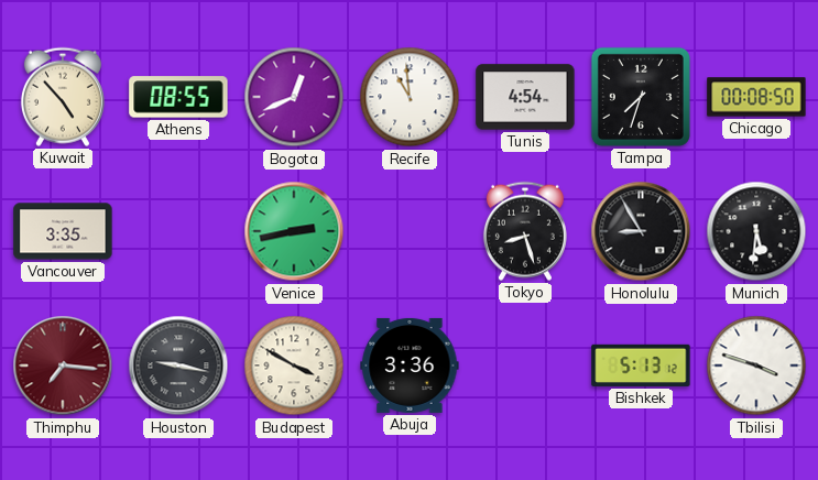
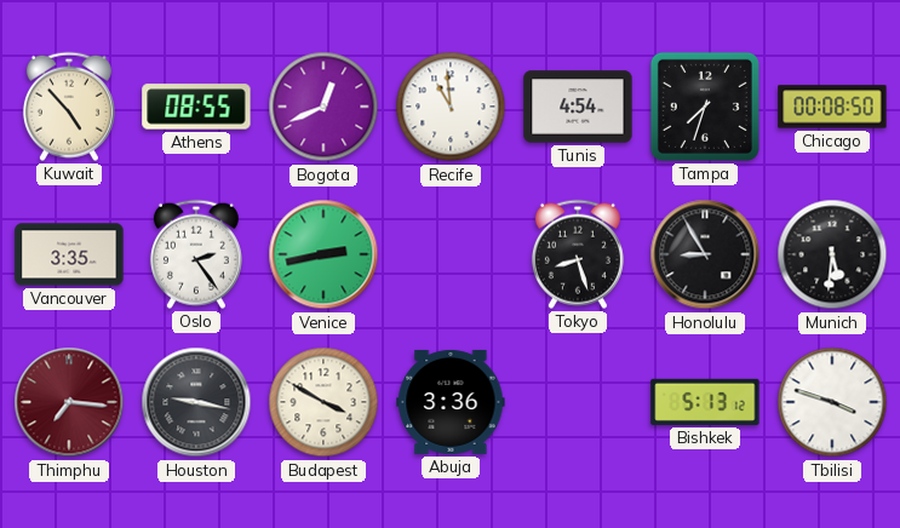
Oslo: none -> 2:24 (196, 254)
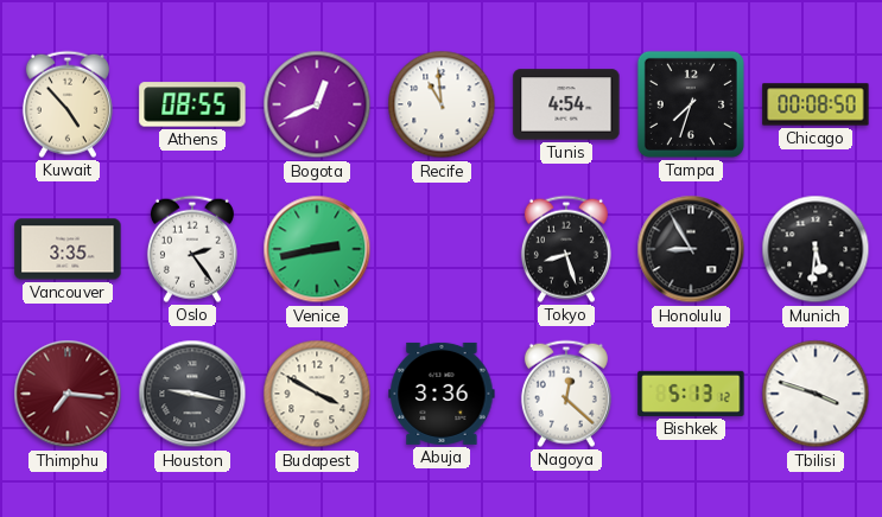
Nagoya: none -> 12:22 (566, 394)
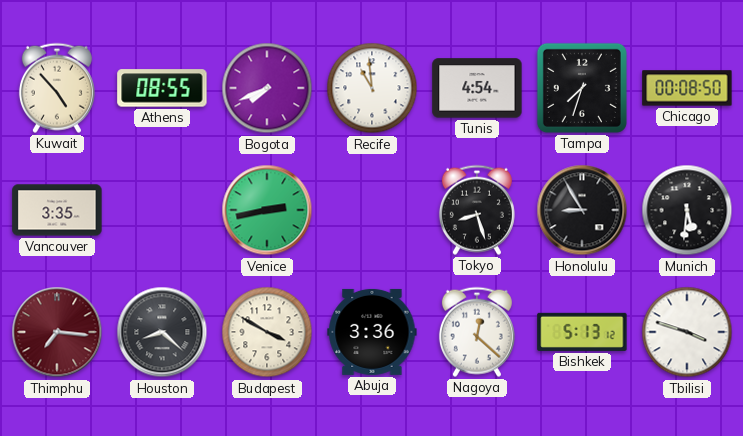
Bogota: 12:41 -> 7:41 (267, 88)
Oslo: 2:24 -> none (192, 249)
Houston: 9:17 -> 8:22 (162, 332)
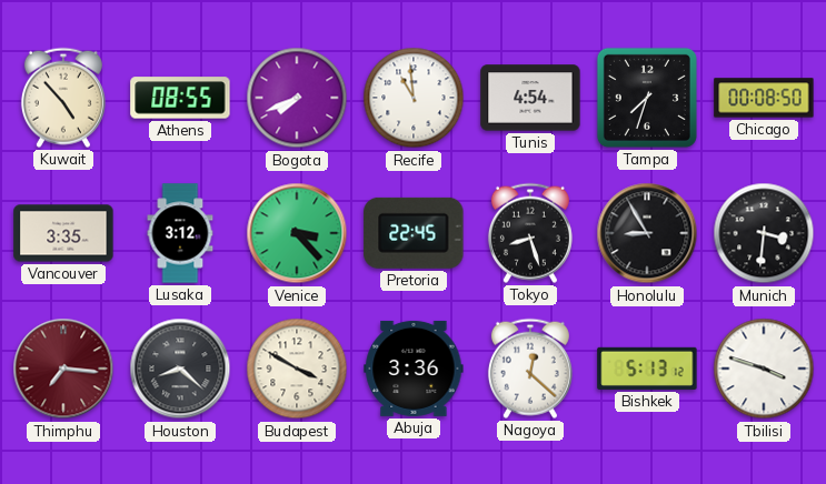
Lusaka: none -> 3:12 (180, 233)
Venice: 2:43 -> 3:23 (297, 233)
Pretoria: none -> 22:45 (414, 233)
Munich: 5:31 -> 3:31 (764, 233)
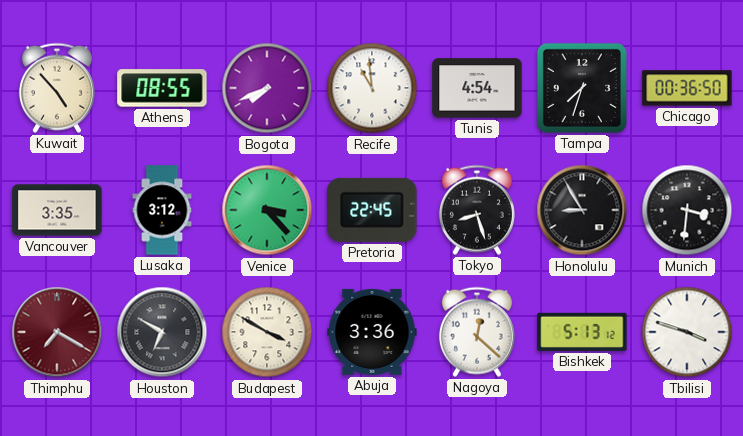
Chicago: 00:08 -> 00:36 (687, 88)
Thimphu: 7:16 -> 7:20 (57, 332)
Houston: 8:22 -> 6:50 (162, 332)
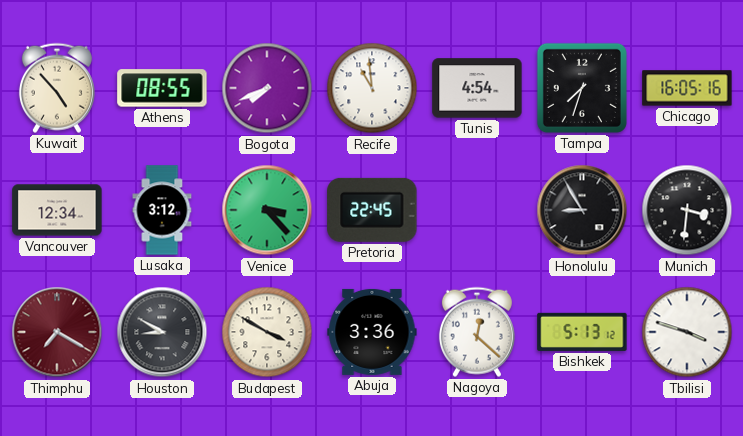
Chicago: 00:36 -> 16:05 (687, 88)
Vancouver: 3:35 -> 12:34 (57, 210)
Tokyo: 8:27 -> none (477, 210)
Houston: 6:50 -> 8:50 (162, 332)
